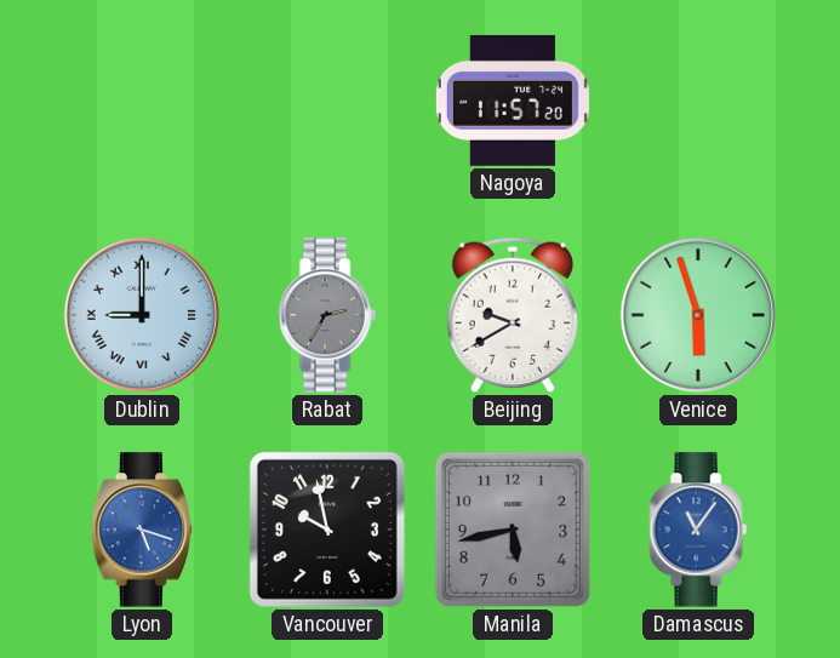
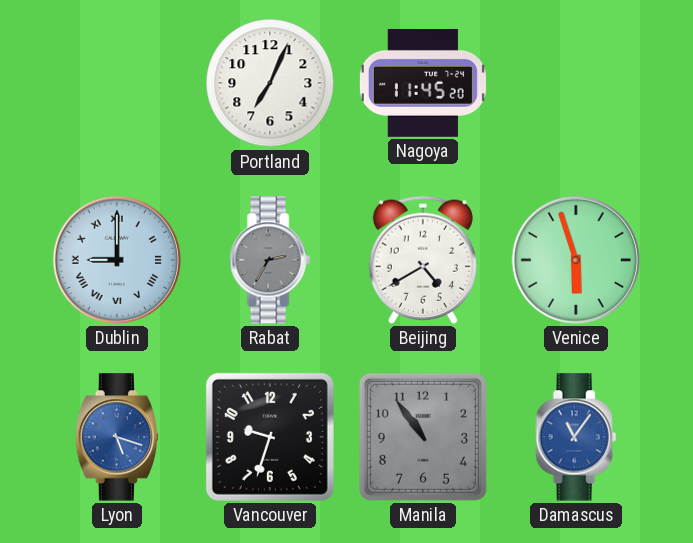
Portland: none -> 7:04 (270, 83)
Nagoya: 11:57 -> 11:45 (423, 83)
Beijing: 9:40 -> 4:40 (423, 260)
Vancouver: 9:58 -> 9:33 (270, 437)
Manila: 5:43 -> 10:54 (423, 437)
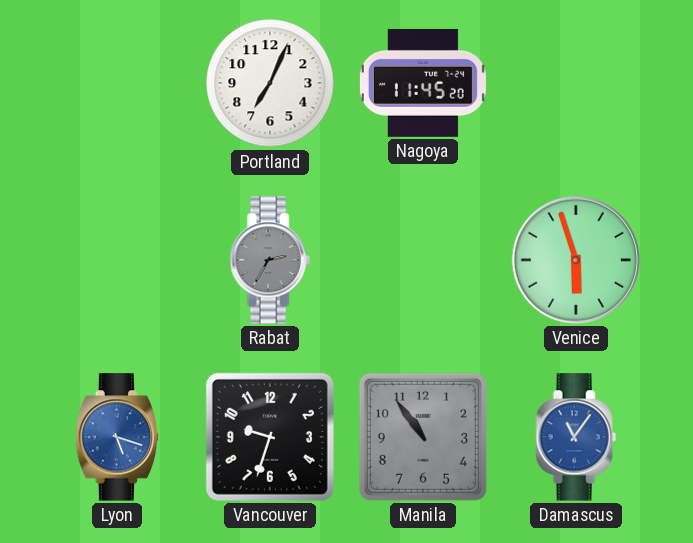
Dublin: 9:00 -> none (117, 260)
Beijing: 4:40 -> none (423, 260)
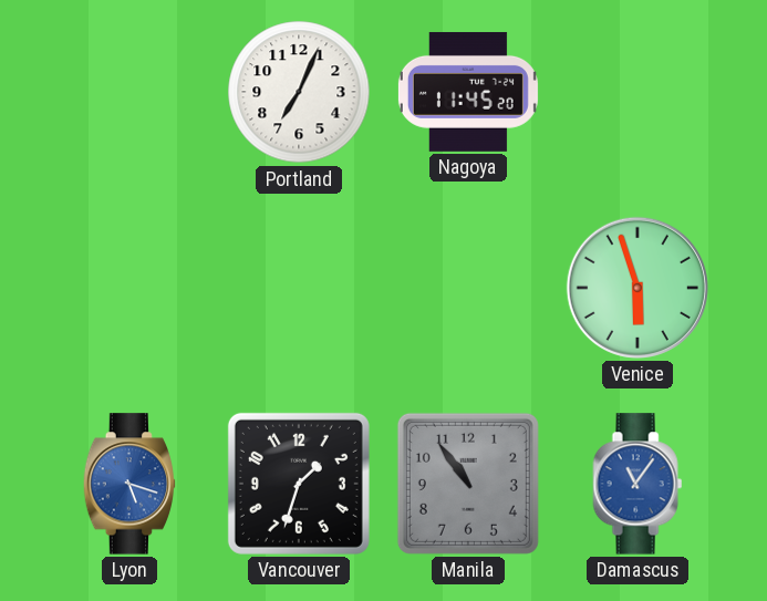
Rabat: 2:35 -> none (270, 260)
Vancouver: 9:33 -> 1:33 (299, 484)
